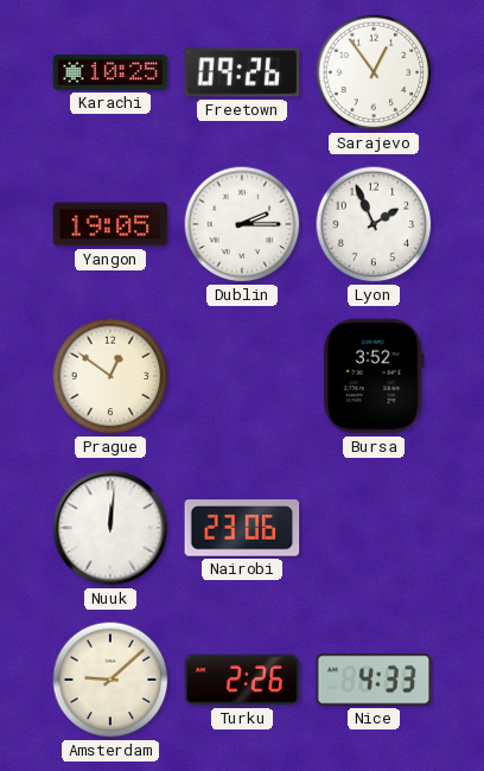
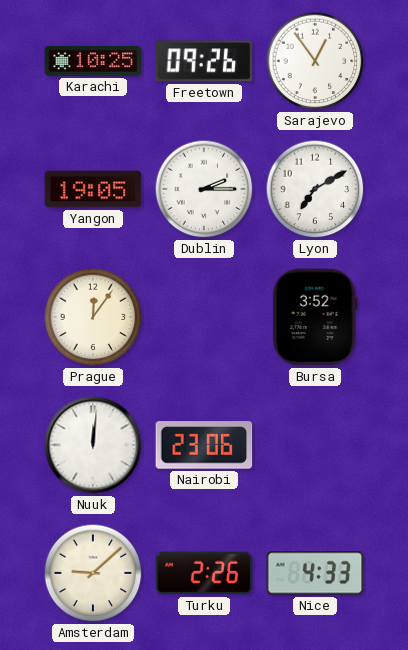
Lyon: 1:56 -> 7:10 (315, 189)
Prague: 12:51 -> 12:06 (93, 317)
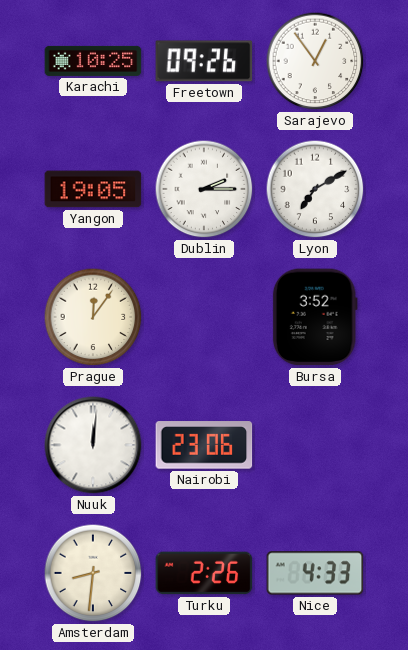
Amsterdam: 9:08 -> 8:31 (93, 573)
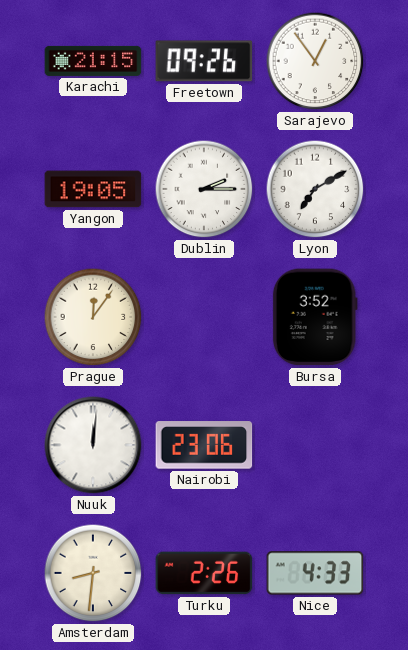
Karachi: 10:25 -> 21:15 (93, 61)
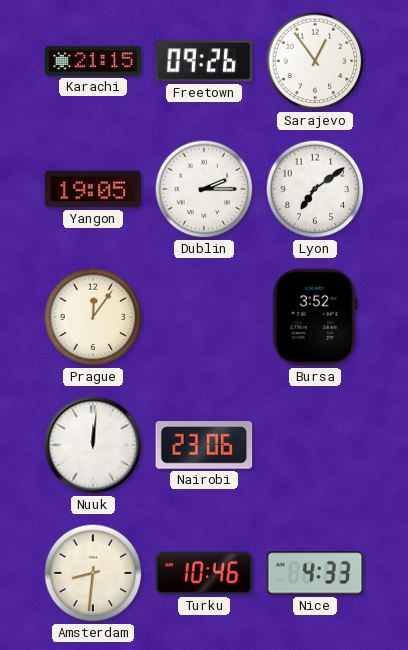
Lyon: 7:10 -> 7:09 (315, 189)
Turku: 2:26 -> 10:46 (204, 573)
